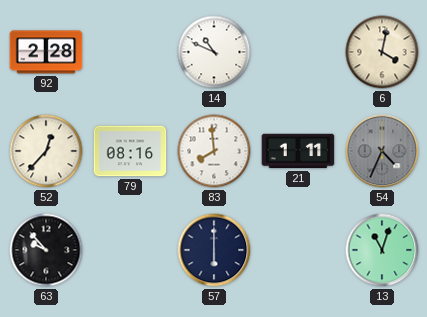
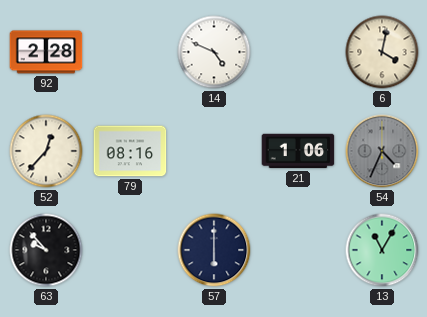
14: 10:49 -> 4:49 (214, 52)
83: 7:59 -> none (214, 151)
21: 1:11 -> 1:06 (298, 151)
13: 11:03 -> 11:05 (382, 250)
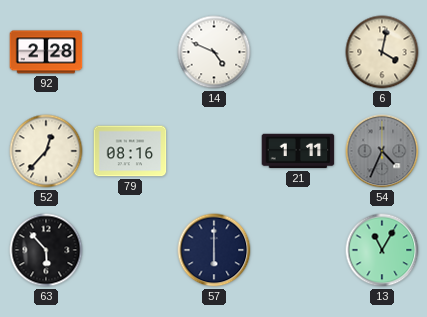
21: 1:06 -> 1:11 (298, 151)
63: 9:53 -> 5:53 (46, 250)
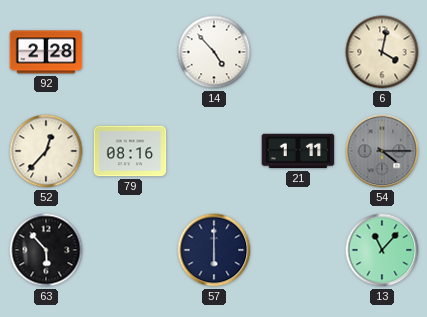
14: 4:49 -> 4:53 (214, 52)
54: 4:34 -> 4:15 (382, 151)
13: 11:05 -> 11:07 (382, 250)
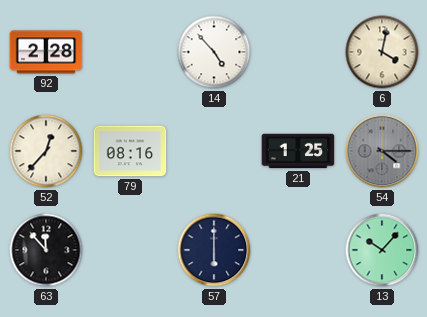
21: 1:11 -> 1:25 (298, 151)
63: 5:53 -> 11:53 (46, 250)
13: 11:07 -> 10:07 (382, 250)
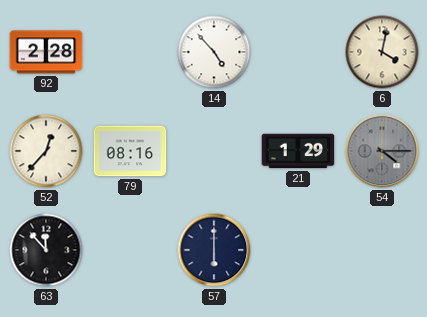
21: 1:25 -> 1:29 (298, 151)
13: 10:07 -> none (382, 250)
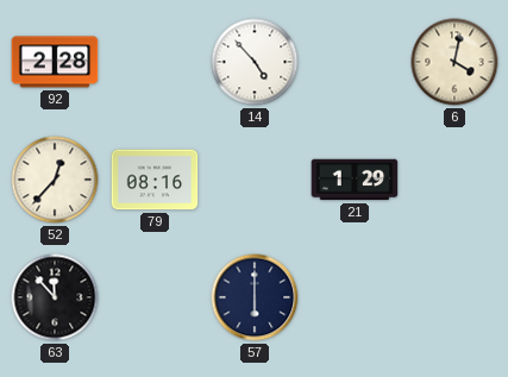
54: 4:15 -> none (382, 151)
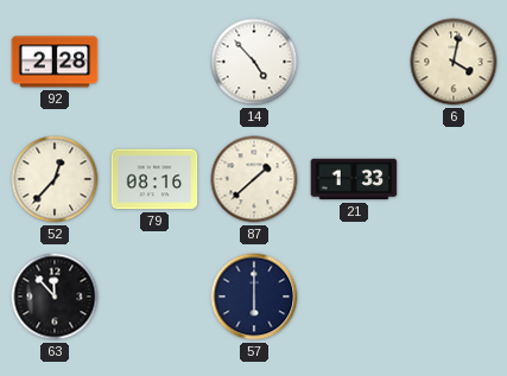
87: none -> 1:38 (254, 179)
21: 1:29 -> 1:33 (354, 179)
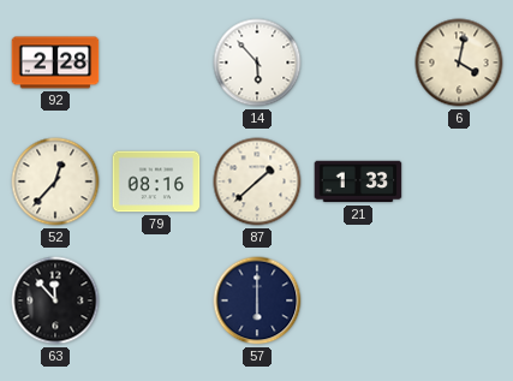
14: 4:53 -> 5:53 (257, 62)
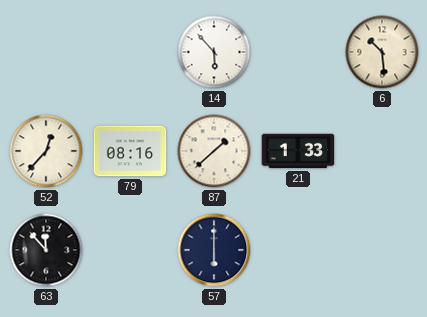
92: 2:28 -> none (55, 62)
6: 4:02 -> 10:29 (382, 52)
